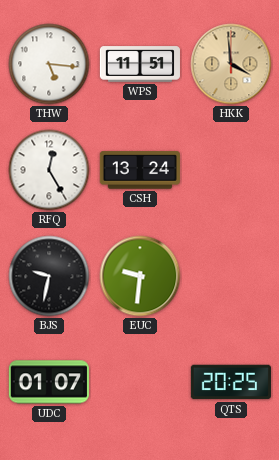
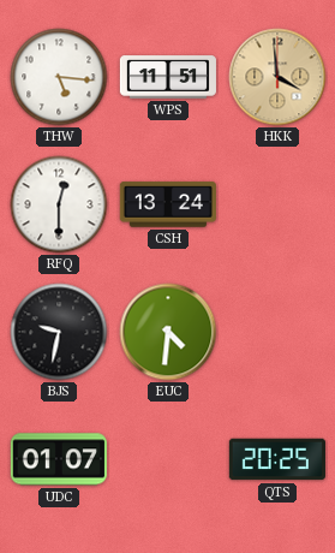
RFQ: 12:25 -> 12:30 (59, 204)
EUC: 9:31 -> 4:31 (168, 332)
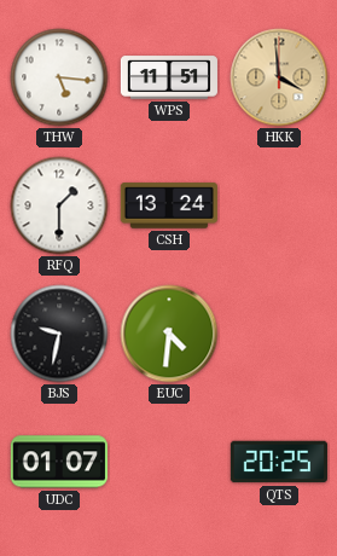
RFQ: 12:30 -> 1:30 (59, 205)
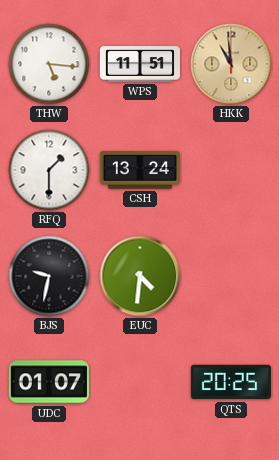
HKK: 3:59 -> 10:59 (231, 64)
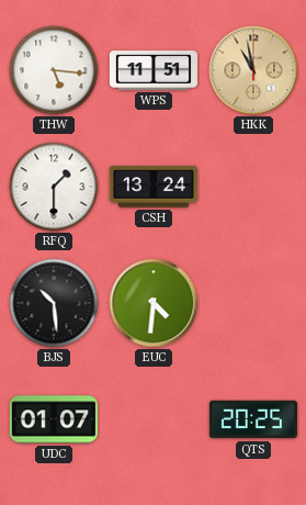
HKK: 10:59 -> 10:58 (253, 70)
BJS: 9:32 -> 10:29 (54, 303)
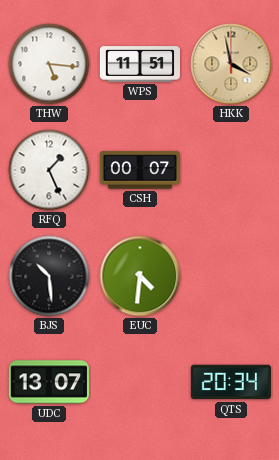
HKK: 10:58 -> 3:58 (231, 64)
RFQ: 1:30 -> 1:26 (49, 170)
CSH: 13:24 -> 00:07 (140, 170)
UDC: 01:07 -> 13:07 (49, 382)
QTS: 20:25 -> 20:34 (231, 382)
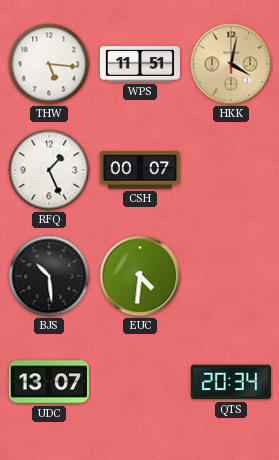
HKK: 3:58 -> 4:02 (231, 64)
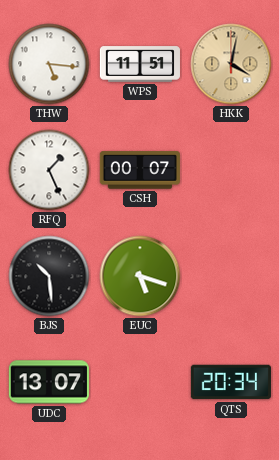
EUC: 4:31 -> 5:18 (140, 276)
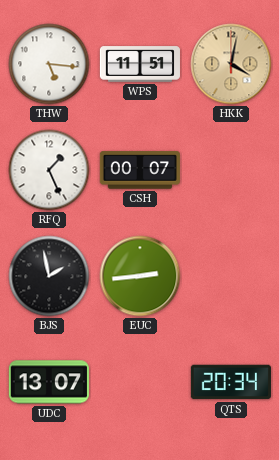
BJS: 10:29 -> 1:58 (49, 276)
EUC: 5:18 -> 2:44 (140, 276)
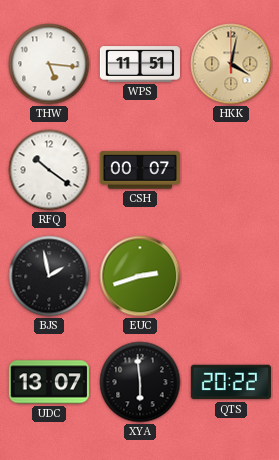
RFQ: 1:26 -> 10:21 (49, 170)
EUC: 2:44 -> 2:42 (140, 276)
XYA: none -> 5:59 (140, 382)
QTS: 20:34 -> 20:22 (231, 382)
